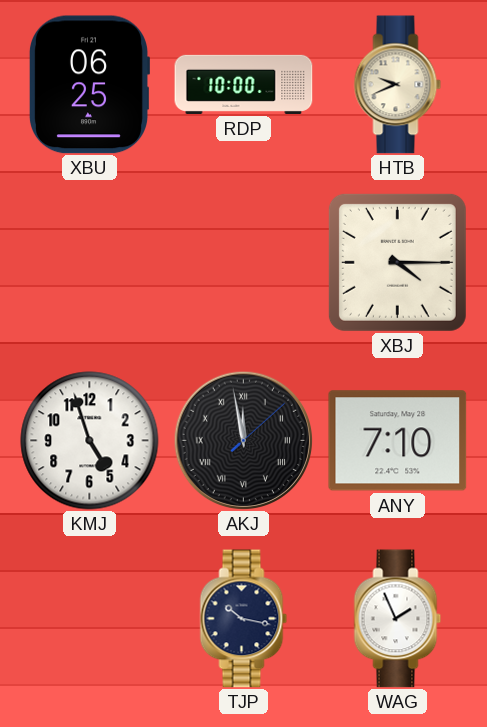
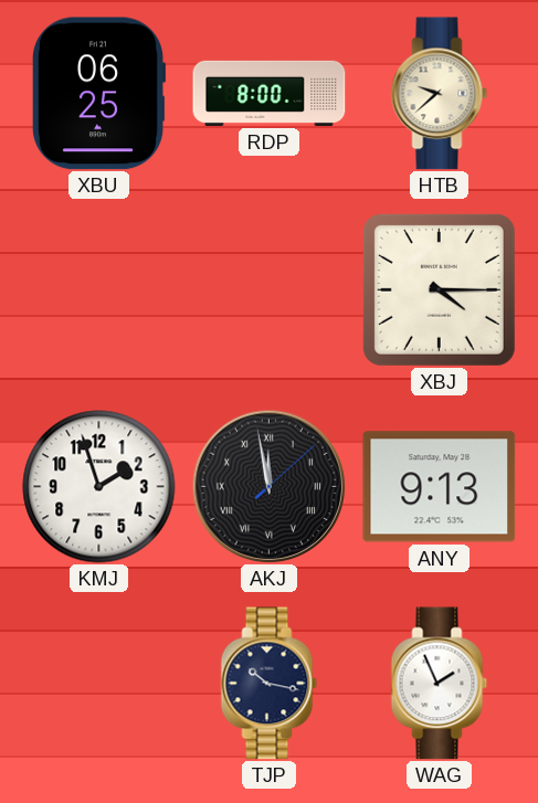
RDP: 10:00 -> 8:00 (270, 93)
HTB: 9:41 -> 9:38 (440, 94)
KMJ: 4:57 -> 1:57 (99, 487)
ANY: 7:10 -> 9:13 (440, 487)
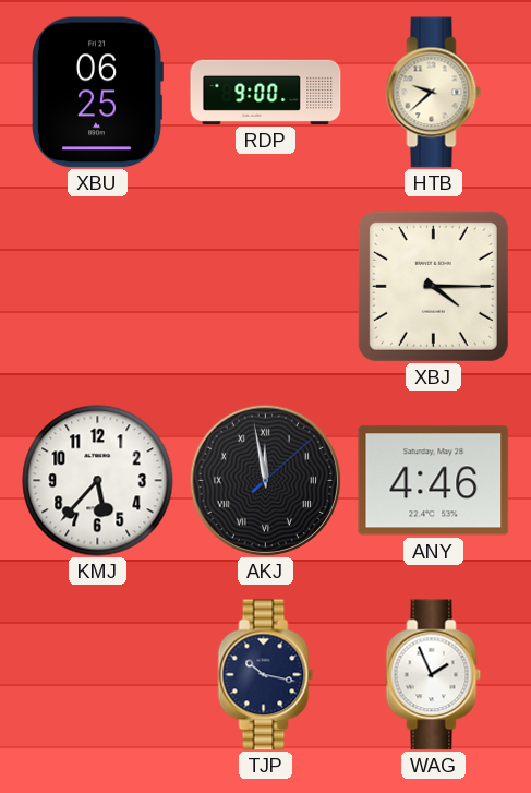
RDP: 8:00 -> 9:00 (266, 92)
KMJ: 1:57 -> 5:37 (98, 481)
ANY: 9:13 -> 4:46 (434, 481)
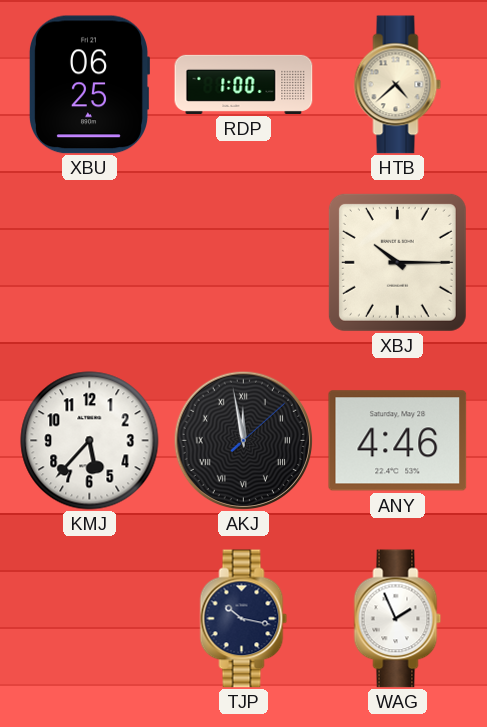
RDP: 9:00 -> 1:00 (244, 84)
HTB: 9:38 -> 4:38 (398, 85)
XBJ: 4:15 -> 10:15 (397, 262)
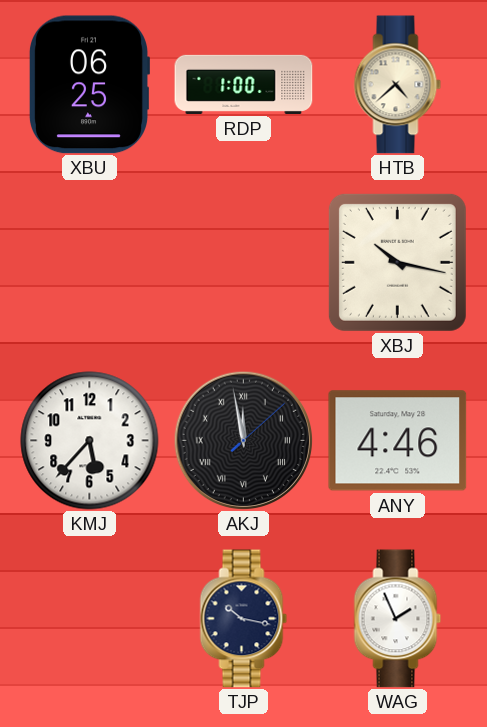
XBJ: 10:15 -> 10:17 (397, 262)
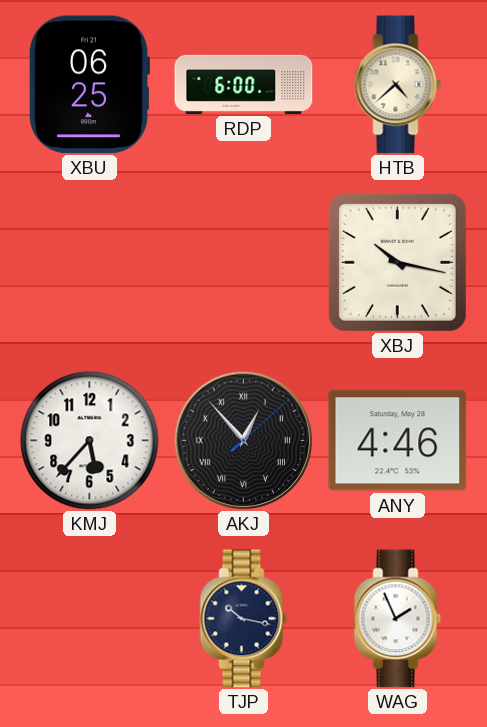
RDP: 1:00 -> 6:00 (244, 84)
AKJ: 11:58 -> 12:53 (243, 440)
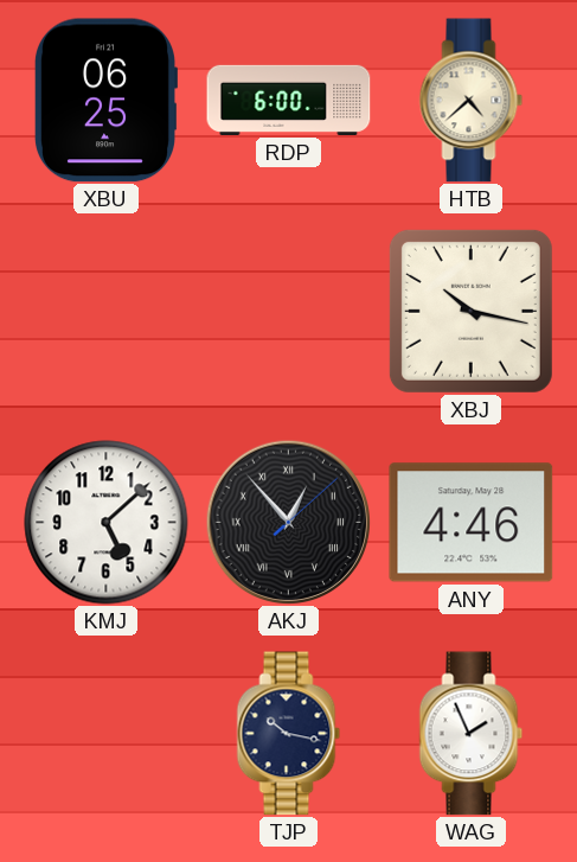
KMJ: 5:37 -> 5:08 (107, 523)
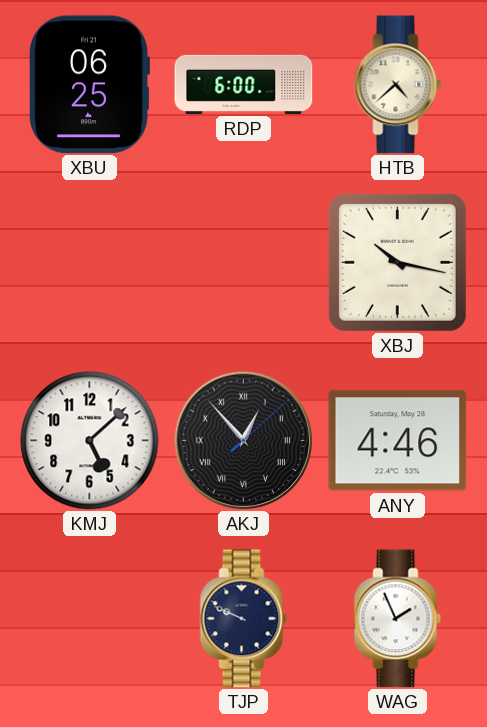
TJP: 10:17 -> 9:49 (244, 619)
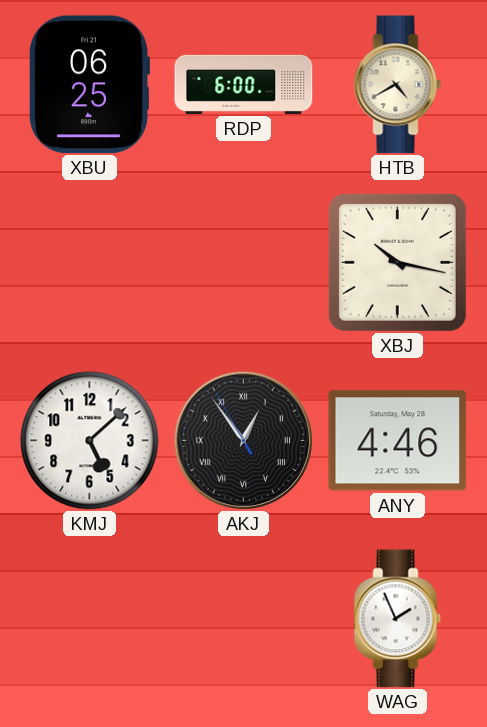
HTB: 4:38 -> 4:40 (398, 85)
AKJ: 12:53:08 -> 12:53:55 (243, 440)
TJP: 9:49 -> none (244, 619)
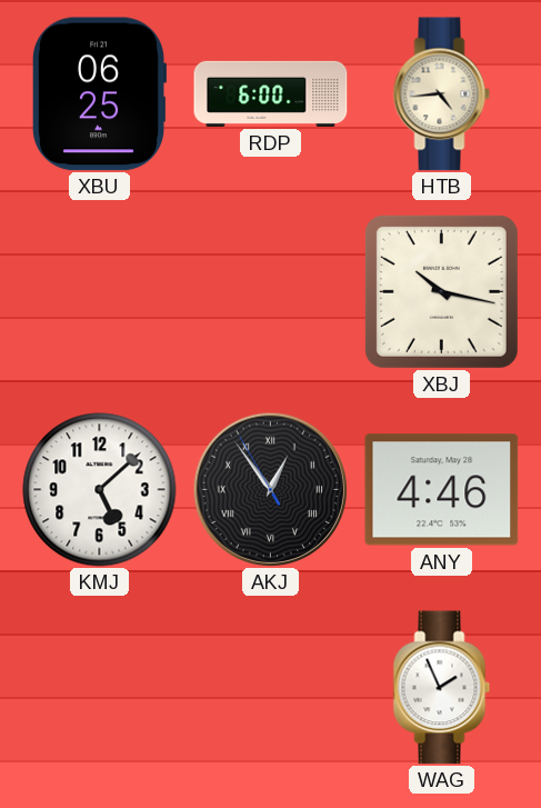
HTB: 4:40 -> 4:44 (442, 94)
